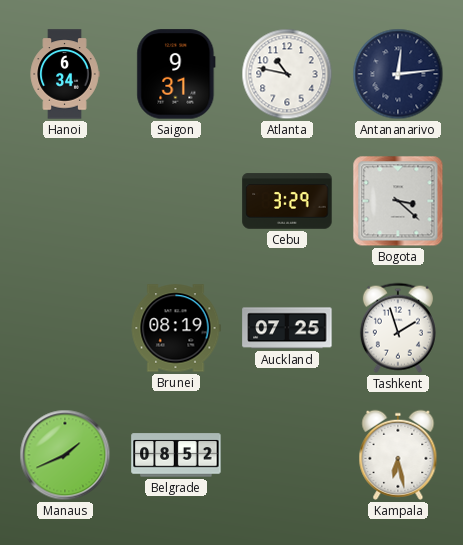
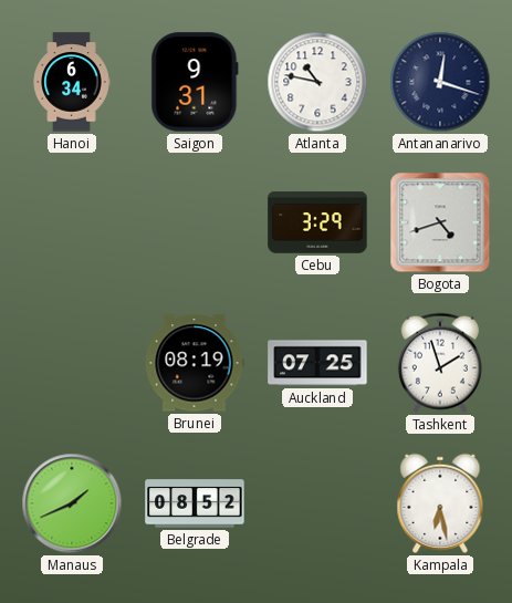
Antananarivo: 12:14 -> 12:18 (440, 82)
Bogota: 3:22 -> 4:42 (440, 222)
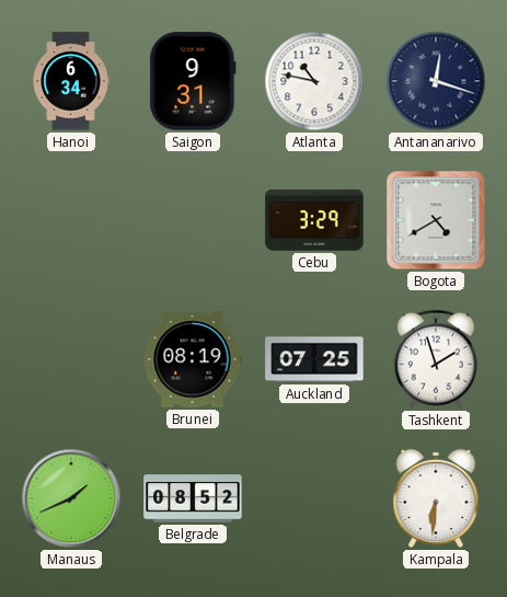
Bogota: 4:42 -> 4:40 (436, 220)
Kampala: 6:28 -> 6:31 (436, 498)
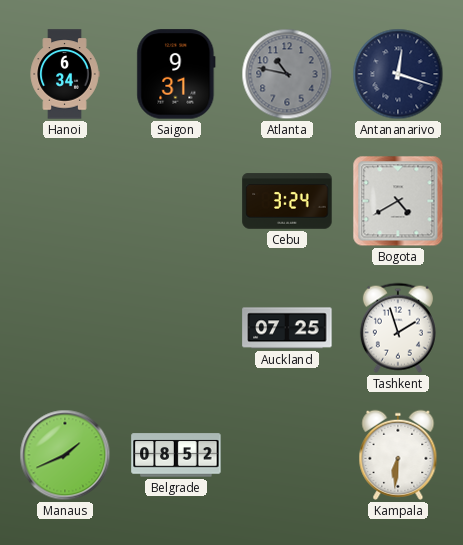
Atlanta dial: white -> grey (287, 74)
Cebu: 3:29 -> 3:24 (287, 201)
Brunei: 08:19 -> none (193, 359)
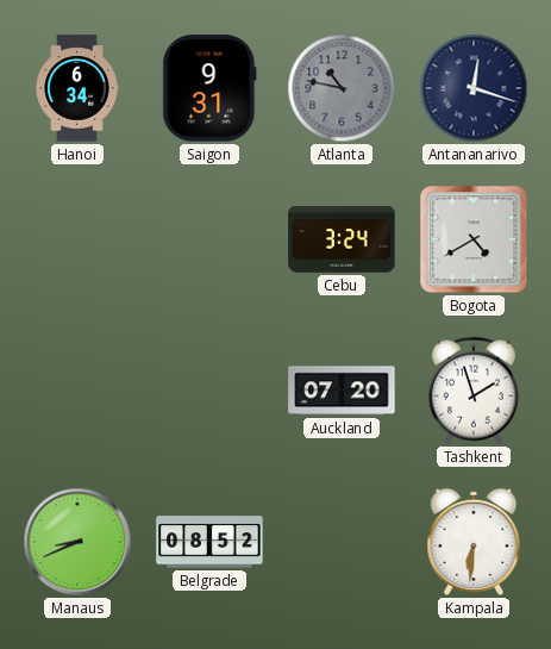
Auckland: 07:25 -> 07:20 (342, 391)
Manaus: 1:41 -> 8:41 (77, 542)
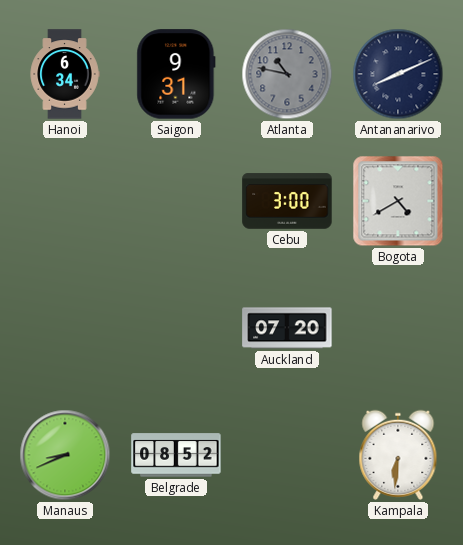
Antananarivo: 12:18 -> 8:11 (398, 74)
Cebu: 3:24 -> 3:00 (287, 201)
Tashkent: 1:57 -> none (474, 391)
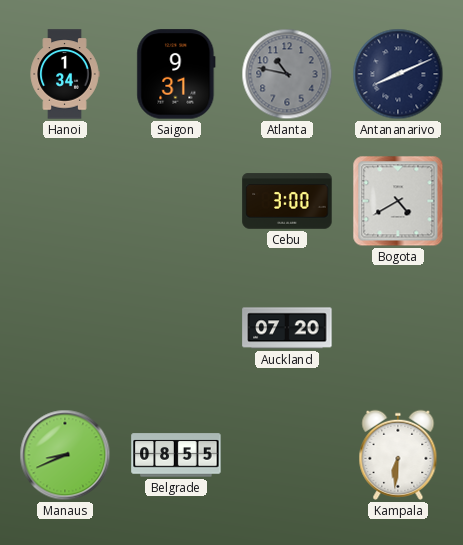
Hanoi: 6:34 -> 1:34 (65, 74)
Belgrade: 08:52 -> 08:55 (176, 455)
